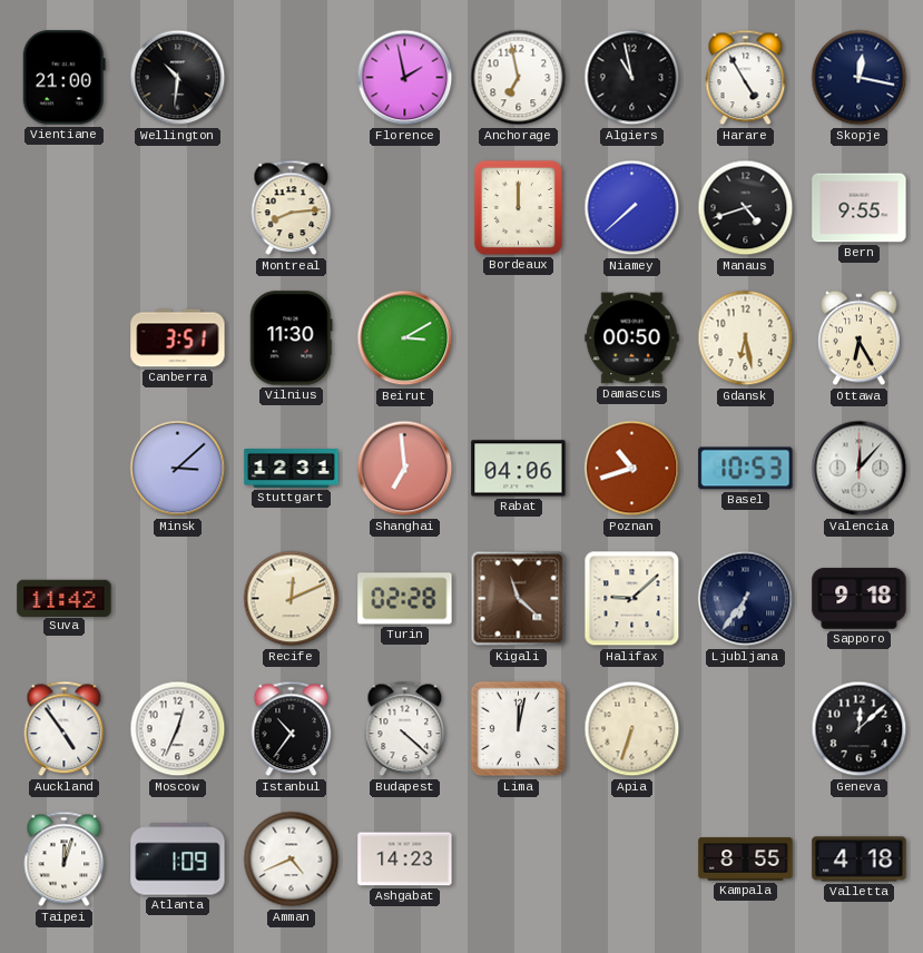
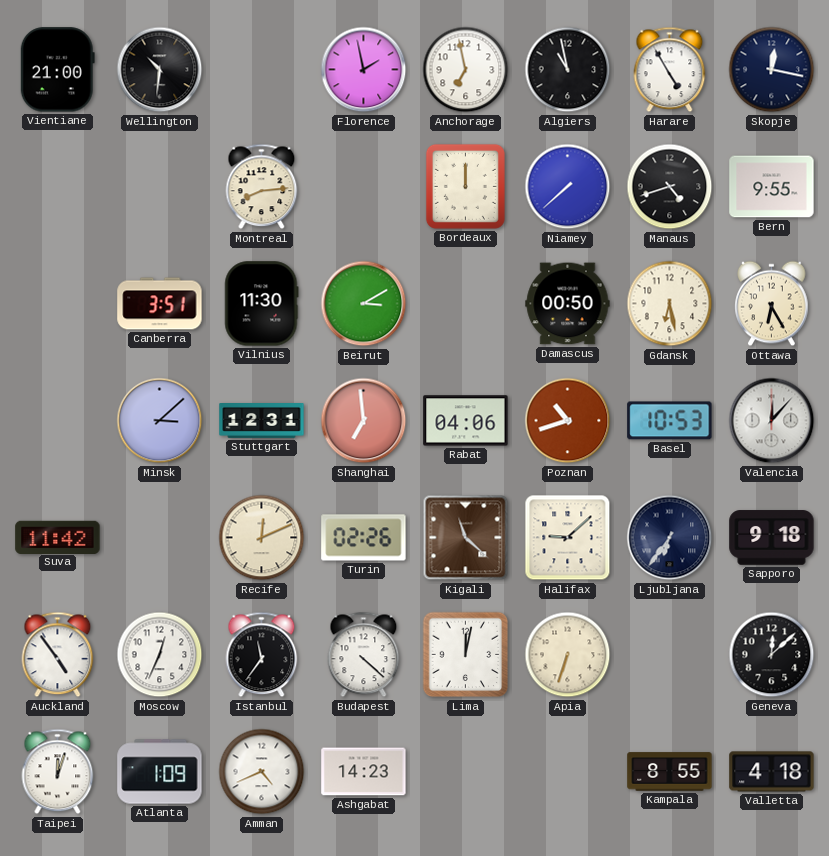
Turin: 02:28 -> 02:26 (364, 538)
Istanbul: 10:36 -> 11:36 (262, 655)
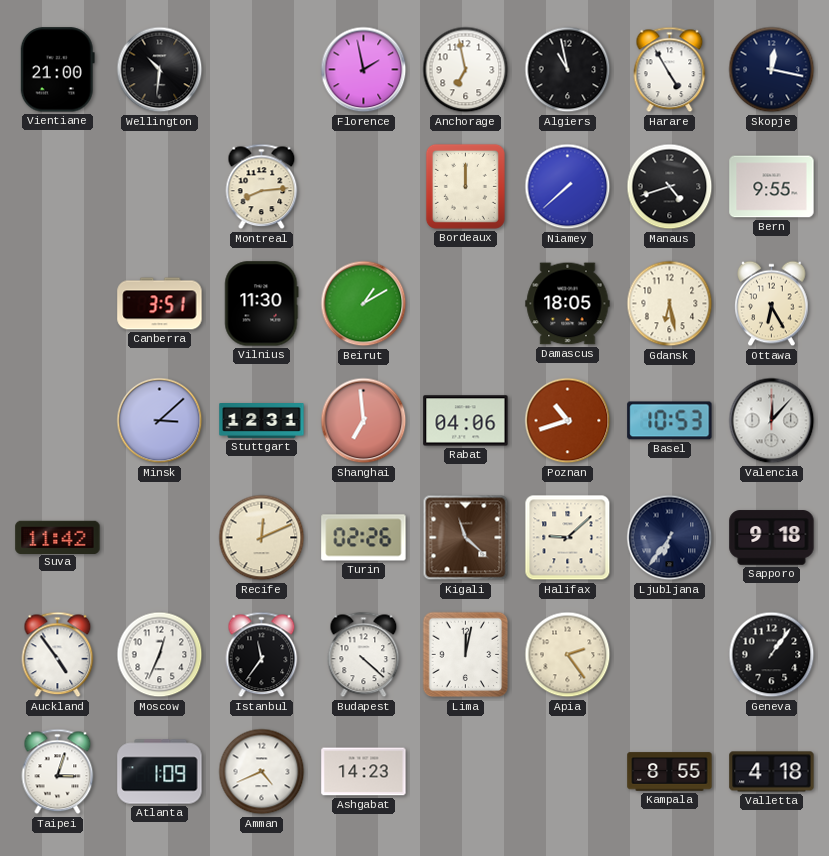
Beirut: 3:10 -> 1:10 (364, 304)
Damascus: 00:50 -> 18:05 (568, 304)
Apia: 6:33 -> 2:24 (568, 655)
Geneva: 12:08 -> 1:06 (772, 655)
Taipei: 12:03 -> 3:03 (58, 772)
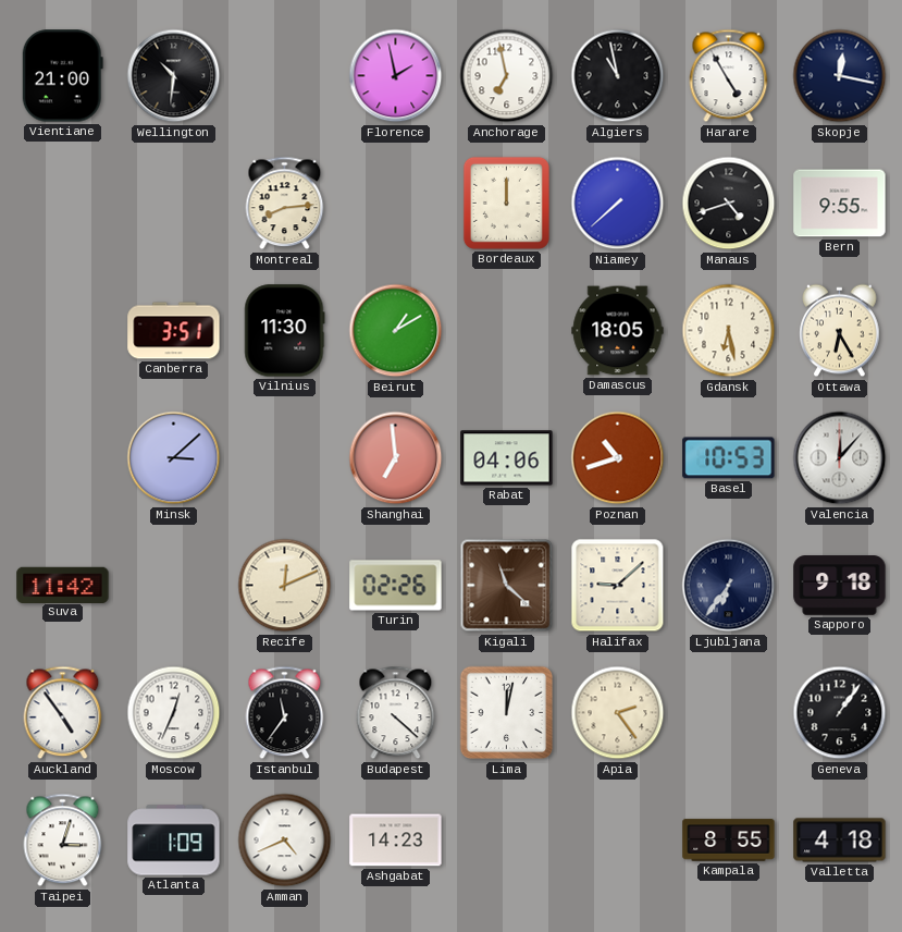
Stuttgart: 12:31 -> none (262, 421)
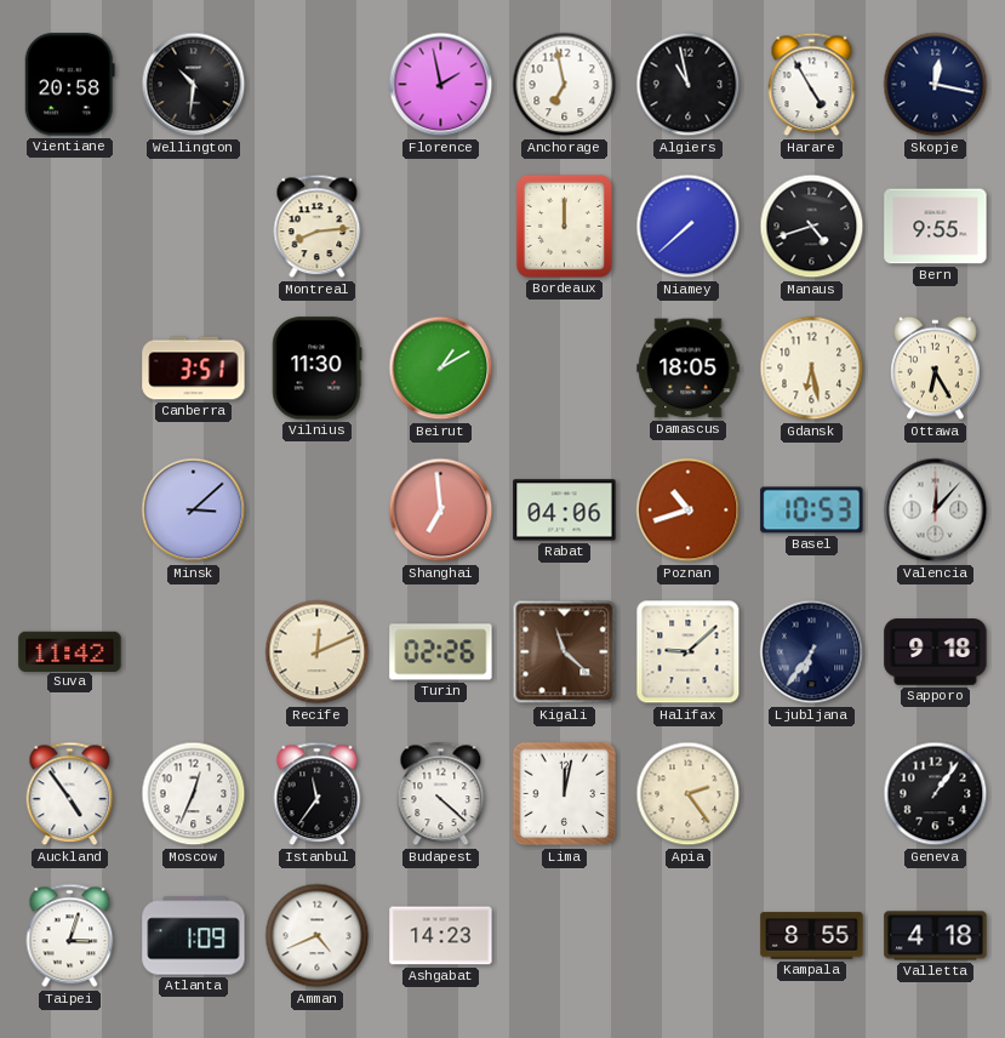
Vientiane: 21:00 -> 20:58 (69, 85)
